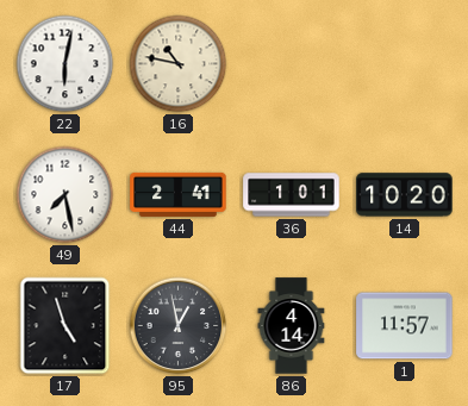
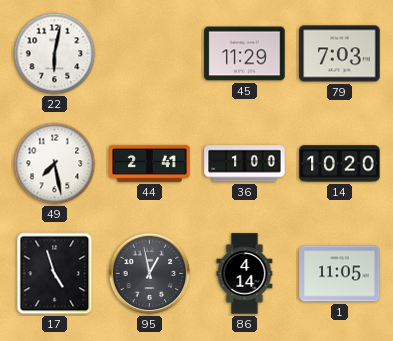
16: 10:47 -> none (179, 64)
45: none -> 11:29 (245, 54)
79: none -> 7:03 (340, 54)
36: 1:01 -> 1:00 (245, 164)
1: 11:57 -> 11:05 (340, 274)
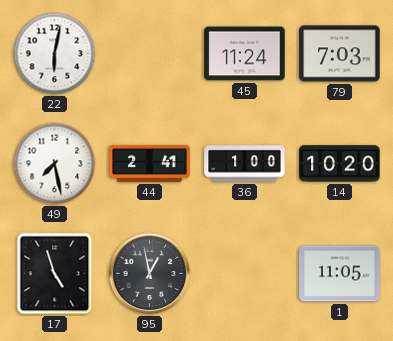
45: 11:29 -> 11:24 (245, 54)
86: 4:14 -> none (245, 274)
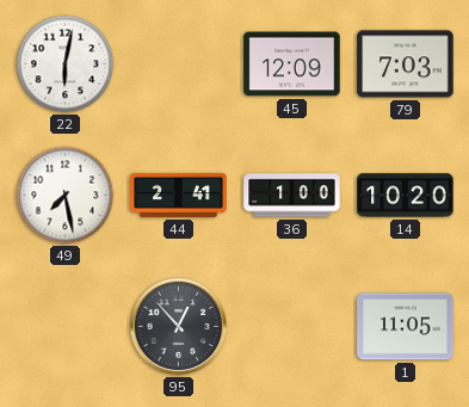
45: 11:24 -> 12:09 (292, 64)
17: 4:57 -> none (55, 274)
95: 12:58 -> 12:53 (179, 327)
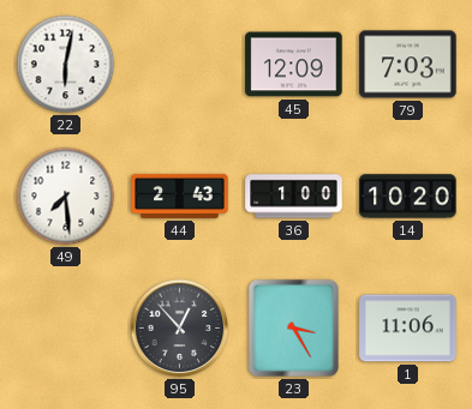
49: 7:28 -> 7:29 (66, 197)
44: 2:41 -> 2:43 (180, 196)
23: none -> 3:25 (293, 327)
1: 11:05 -> 11:06 (408, 329)
